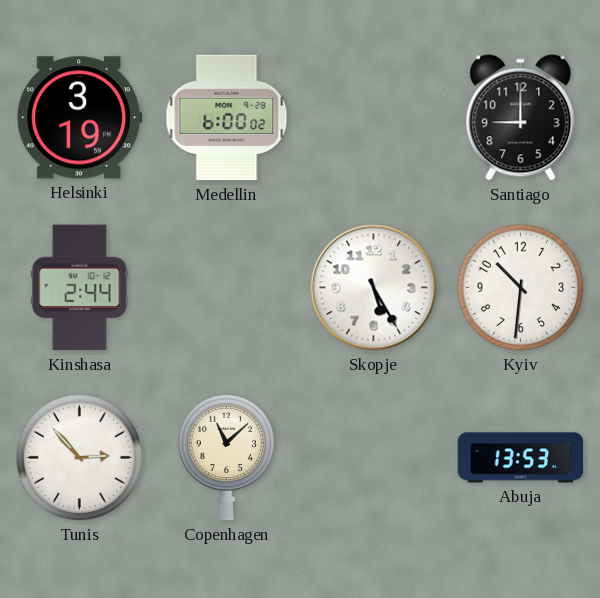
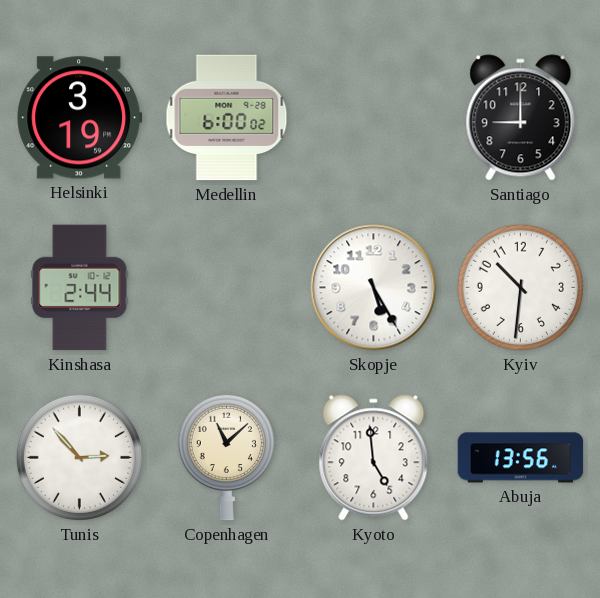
Kyoto: none -> 4:59 (374, 458)
Abuja: 13:53 -> 13:56 (521, 458)
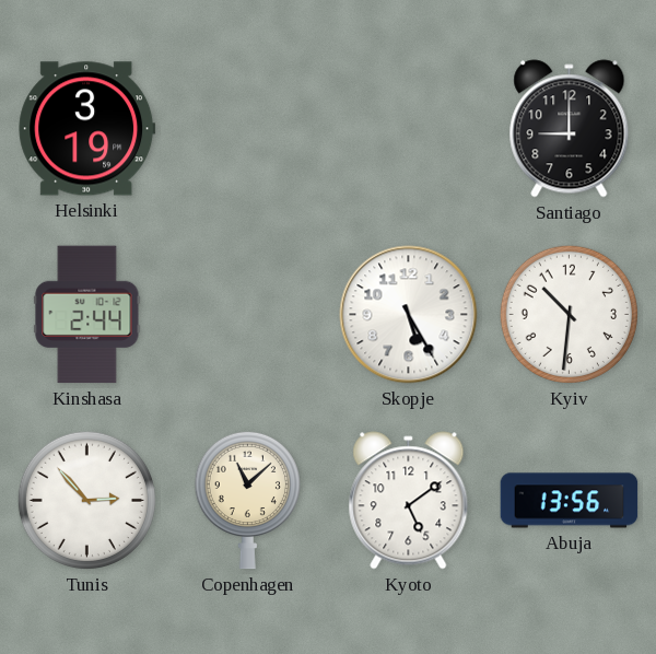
Medellin: 6:00 -> none (227, 118)
Kyoto: 4:59 -> 5:09 (409, 501)
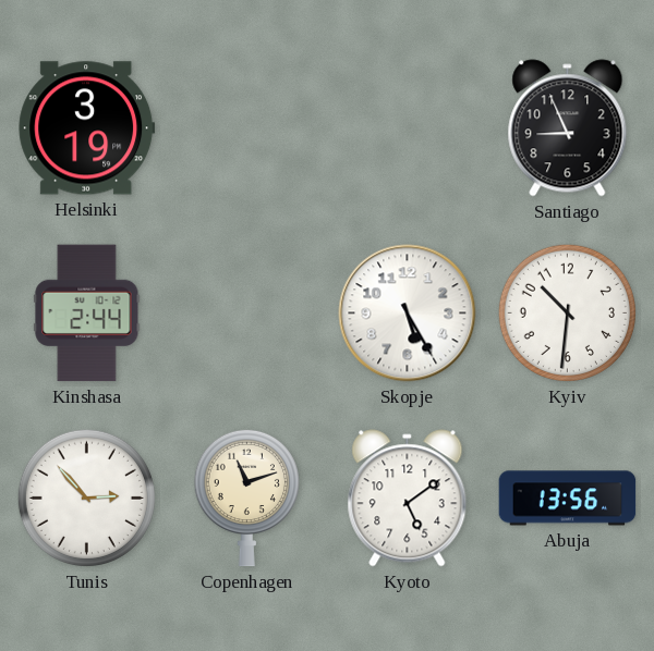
Santiago: 9:00 -> 8:56 (568, 128)
Copenhagen: 11:08 -> 11:12 (246, 498)
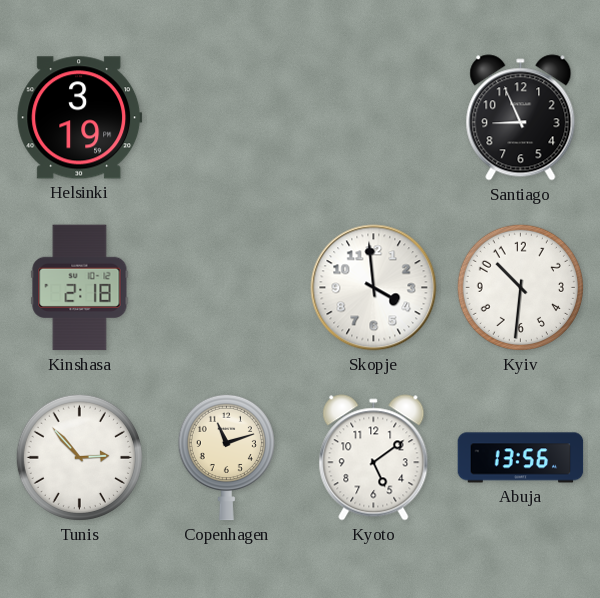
Kinshasa: 2:44 -> 2:18 (80, 288)
Skopje: 5:25 -> 3:59 (374, 288)
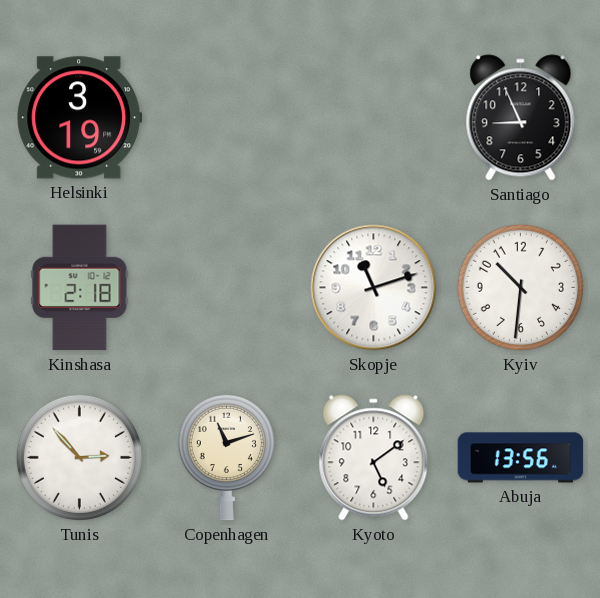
Skopje: 3:59 -> 11:12 (374, 288)
